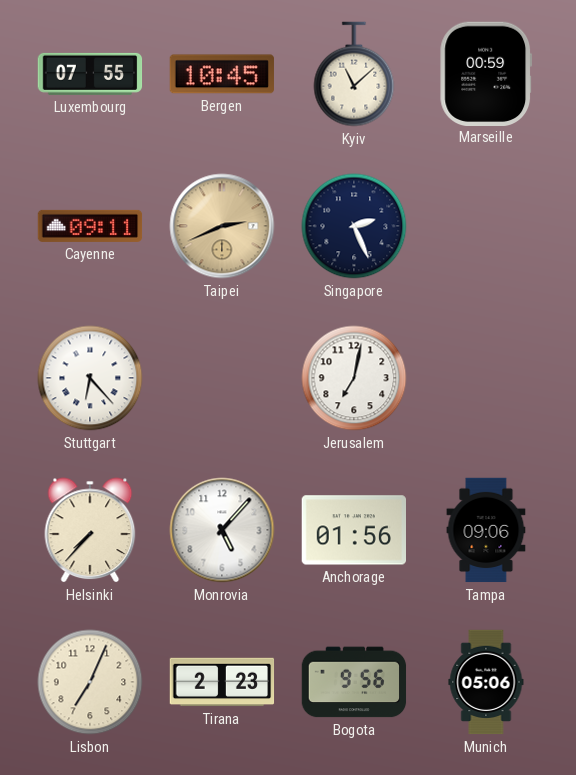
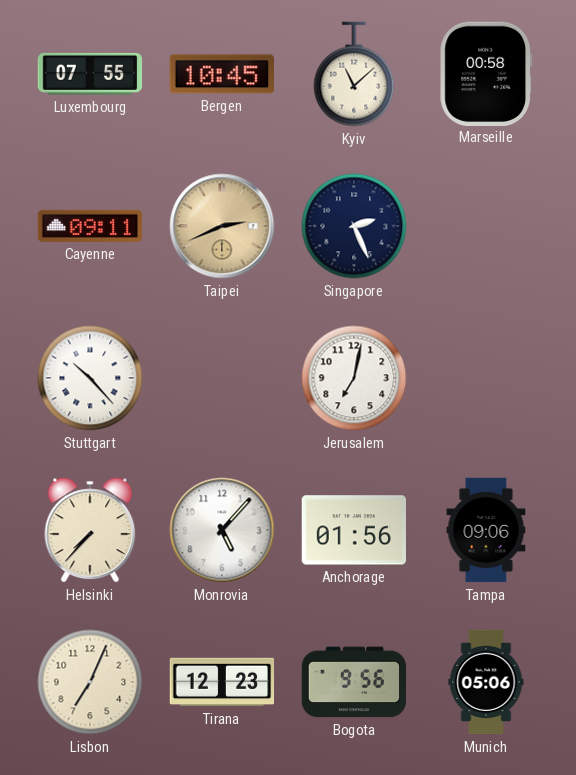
Marseille: 00:59 -> 00:58 (486, 73)
Stuttgart: 6:23 -> 10:23 (90, 378)
Tirana: 2:23 -> 12:23 (222, 682)
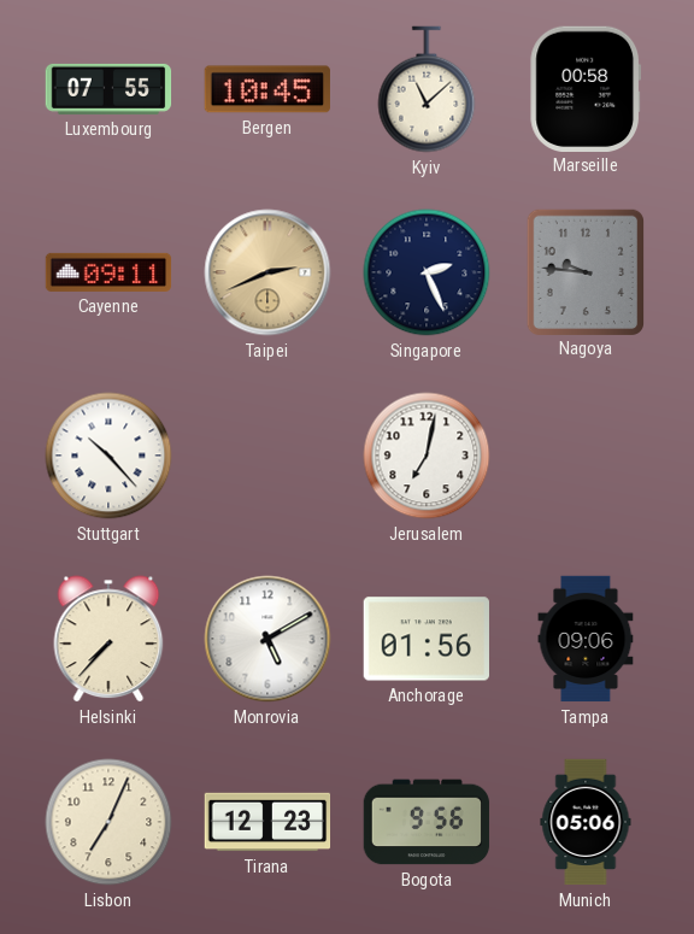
Nagoya: none -> 9:46 (584, 271)
Monrovia: 5:07 -> 5:10 (267, 639)
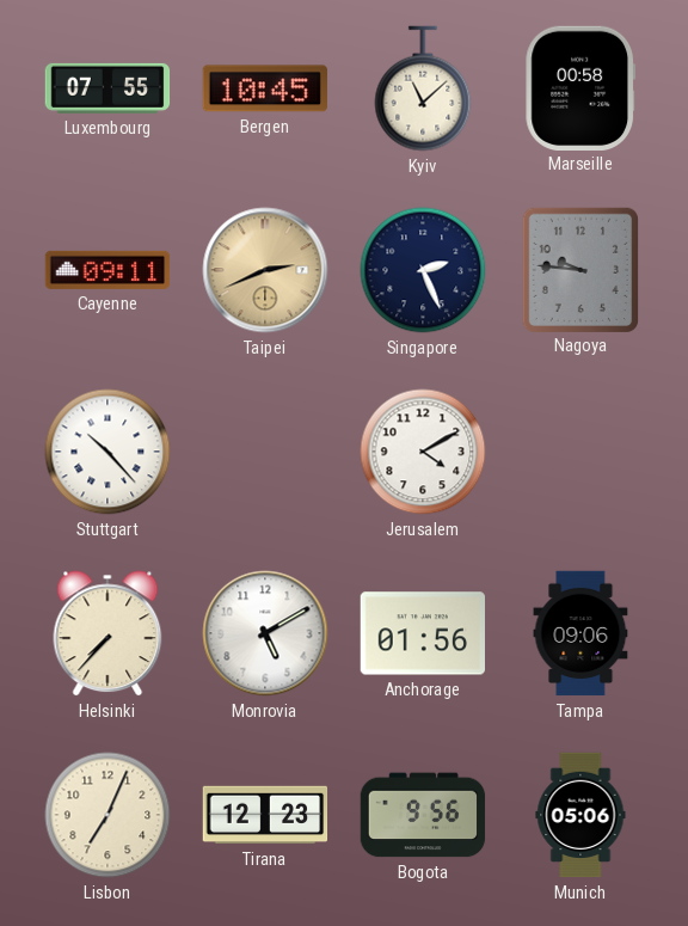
Jerusalem: 7:02 -> 4:10 (423, 452)
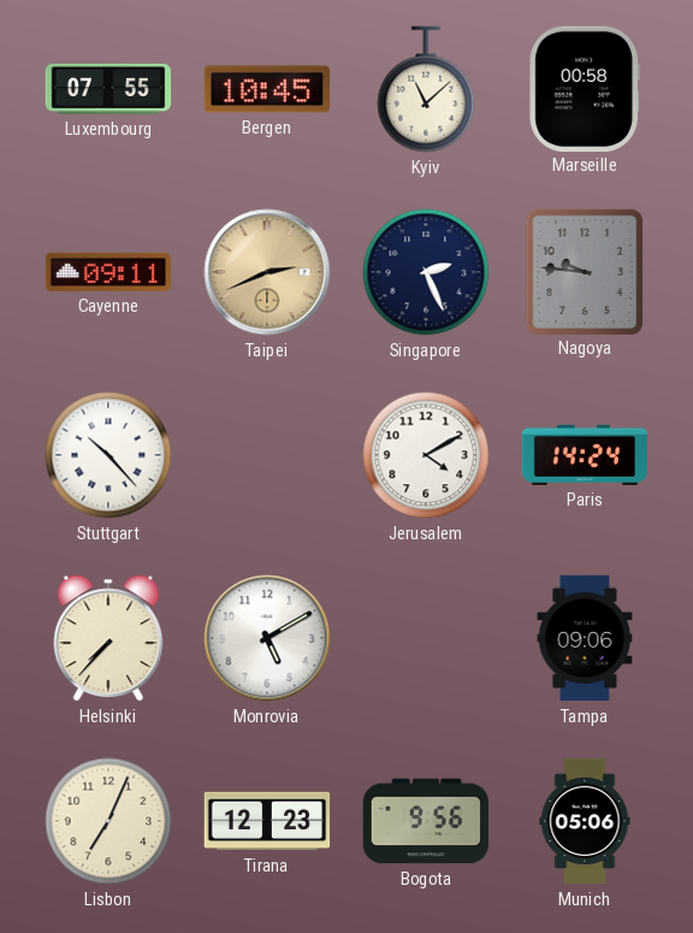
Paris: none -> 14:24 (585, 455)
Anchorage: 01:56 -> none (422, 633)
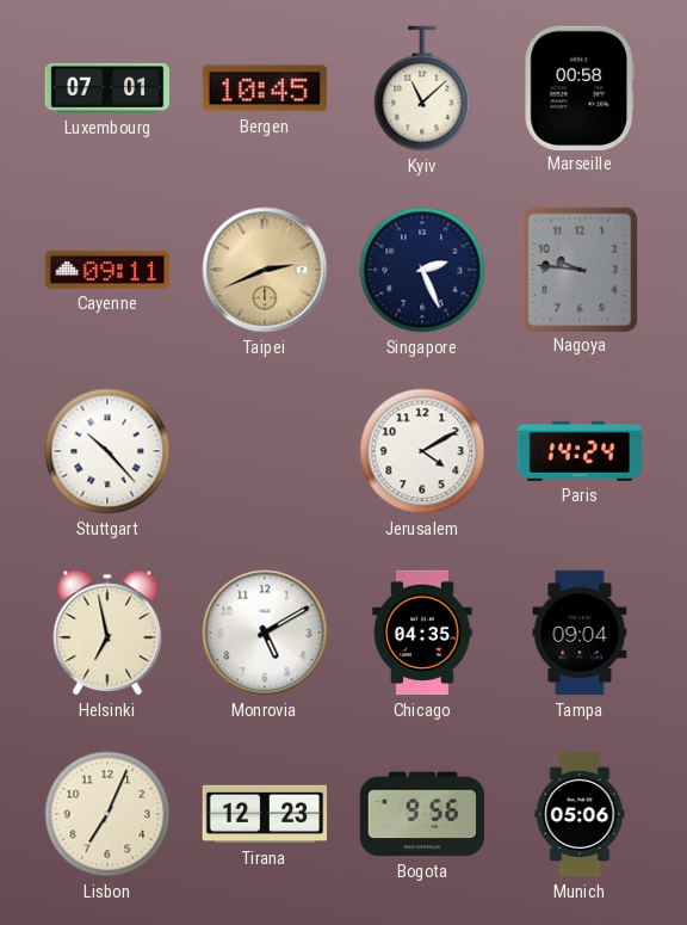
Luxembourg: 07:55 -> 07:01 (107, 88)
Helsinki: 7:37 -> 6:58 (107, 633)
Chicago: none -> 04:35 (422, 633)
Tampa: 09:06 -> 09:04 (580, 633)
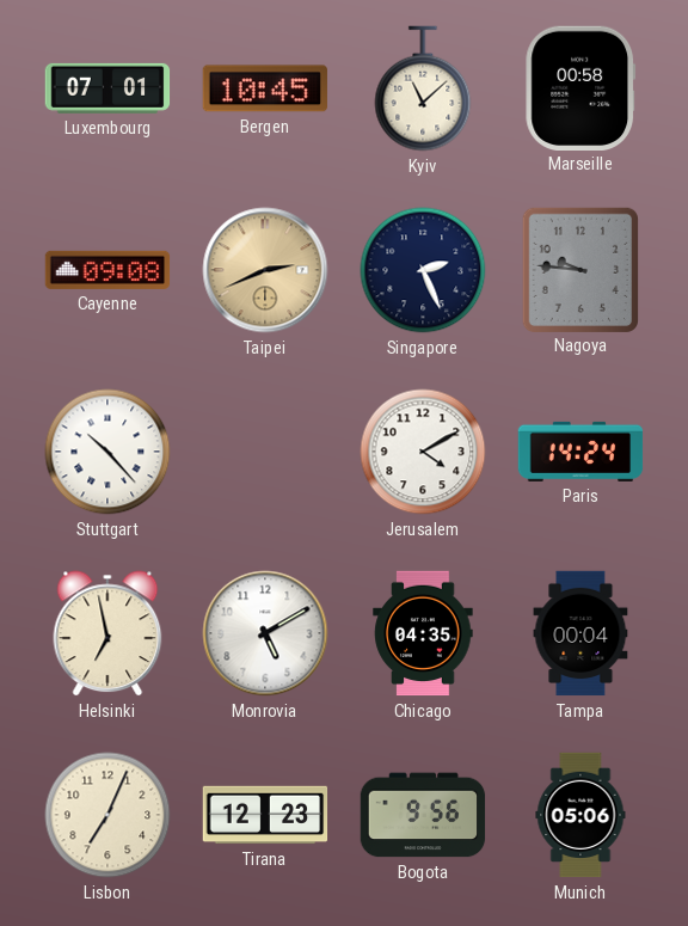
Cayenne: 09:11 -> 09:08 (107, 270)
Tampa: 09:04 -> 00:04 (580, 633)
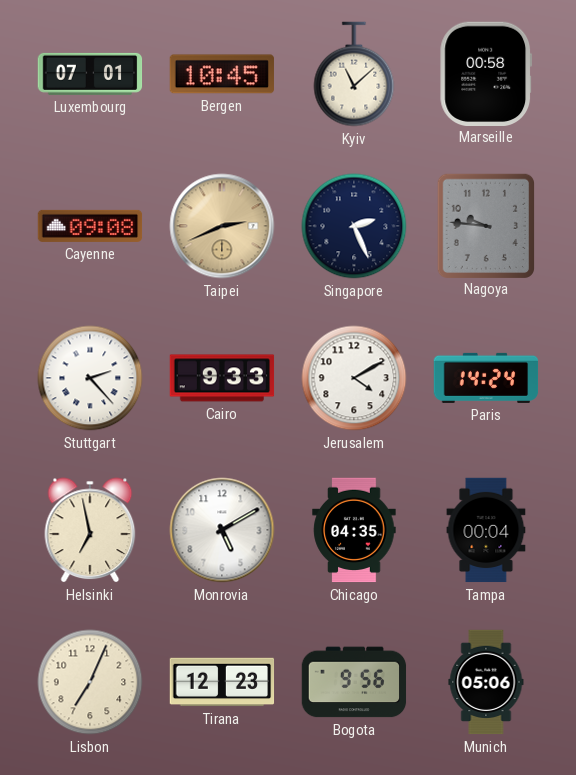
Stuttgart: 10:23 -> 2:23 (90, 378)
Cairo: none -> 9:33 (222, 378)
